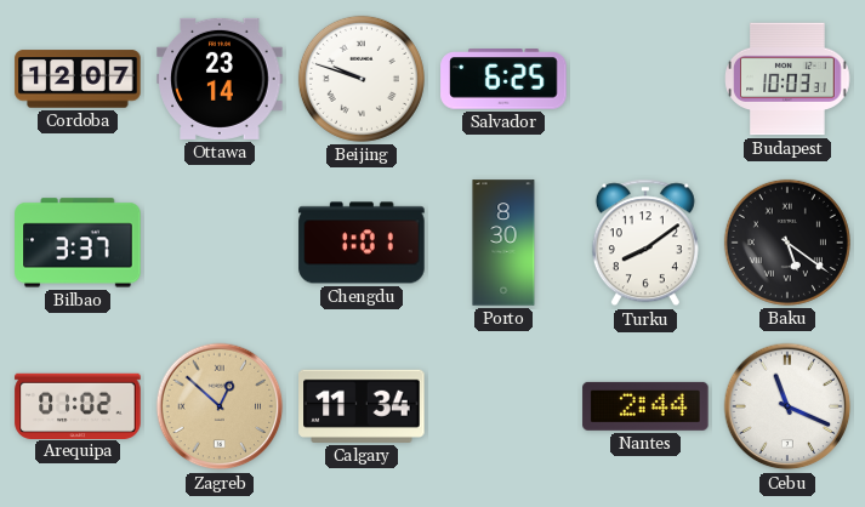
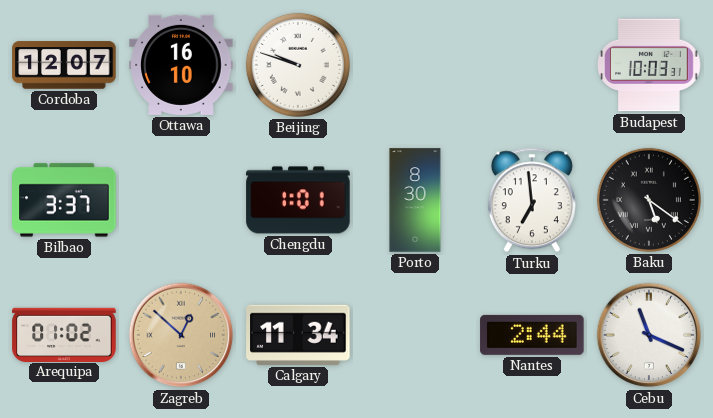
Ottawa: 23:14 -> 16:10 (181, 65)
Salvador: 6:25 -> none (503, 79)
Turku: 8:09 -> 6:59 (532, 200)
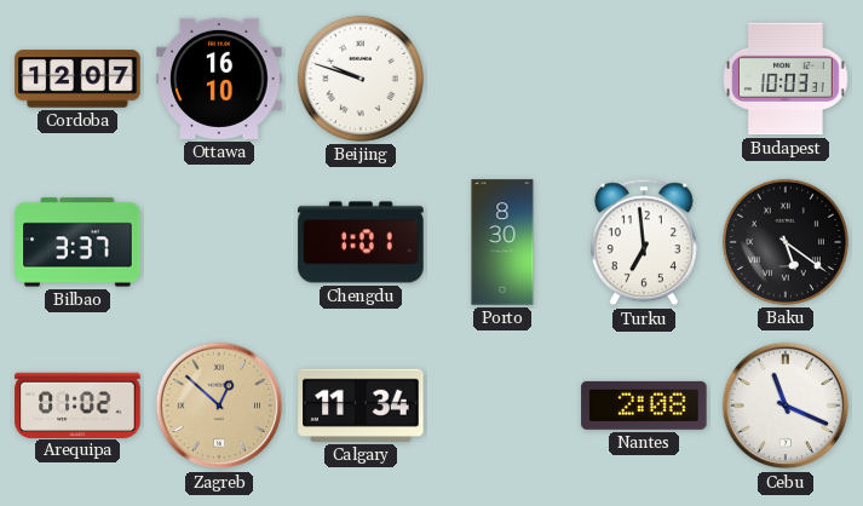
Nantes: 2:44 -> 2:08 (644, 406)
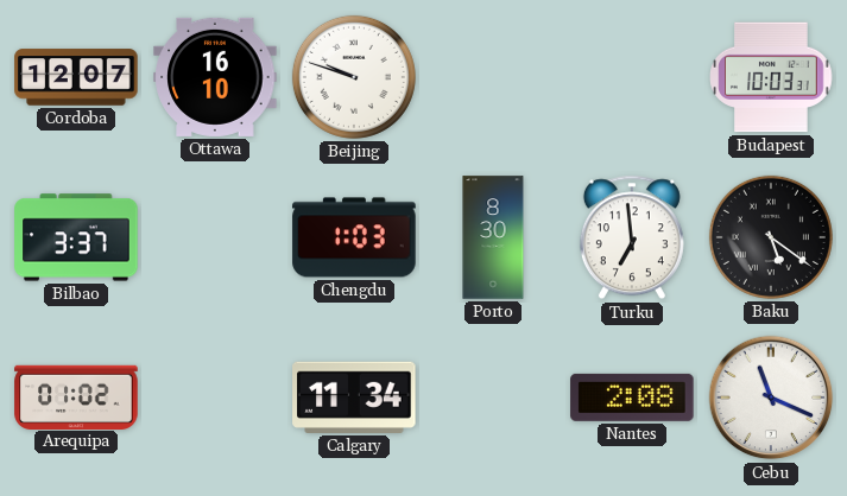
Chengdu: 1:01 -> 1:03 (354, 237)
Zagreb: 12:52 -> none (219, 406)
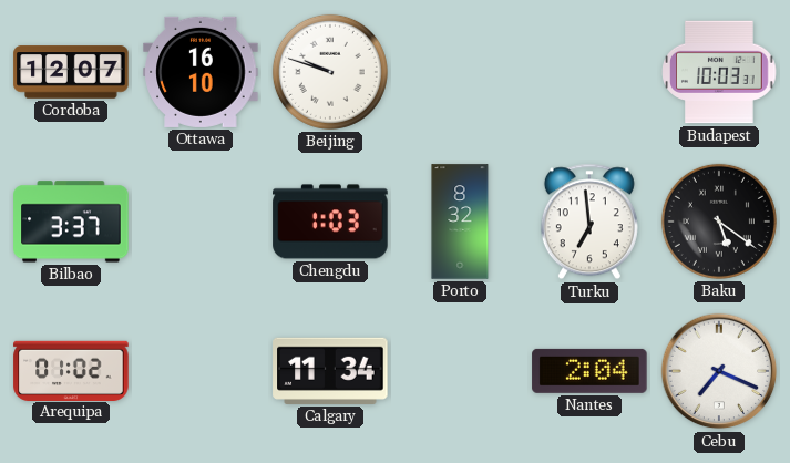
Porto: 8:30 -> 8:32 (460, 222)
Nantes: 2:08 -> 2:04 (589, 371)
Cebu: 11:19 -> 7:19 (719, 371)
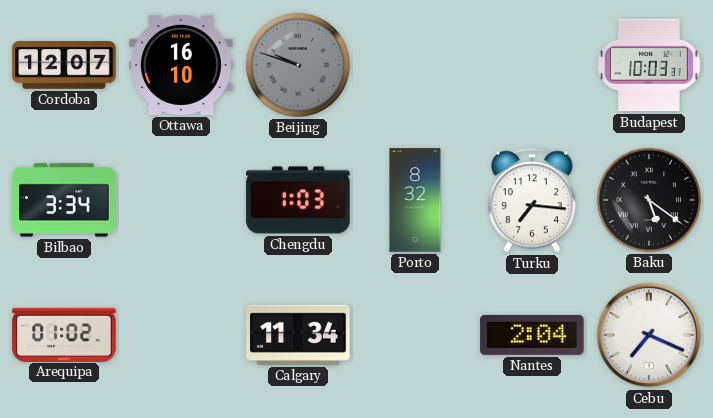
Beijing dial: white -> grey (298, 65)
Bilbao: 3:37 -> 3:34 (64, 200)
Turku: 6:59 -> 7:16 (532, 200)
